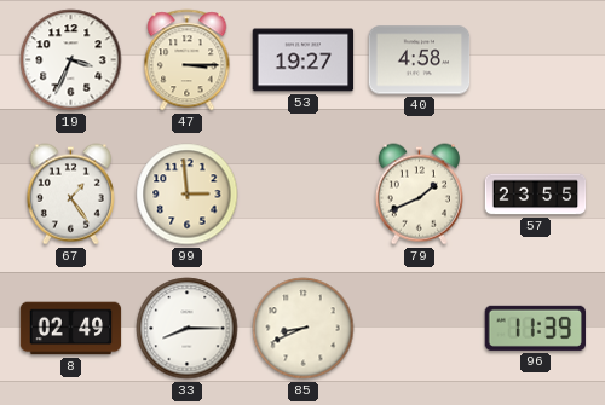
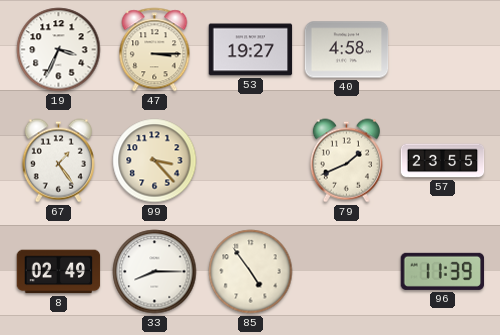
99: 2:59 -> 3:23 (155, 161)
85: 8:41 -> 4:54 (251, 272)
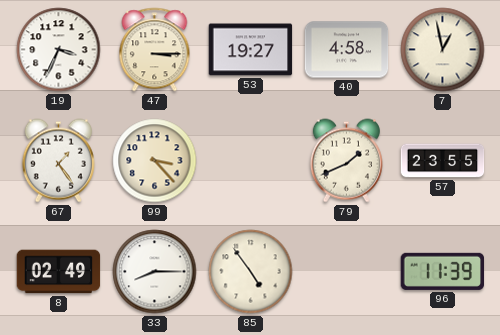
7: none -> 12:58 (443, 50)
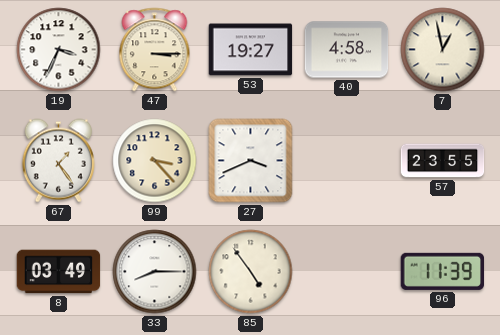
27: none -> 3:41 (251, 161)
79: 1:41 -> none (346, 161)
8: 02:49 -> 03:49 (59, 272)
